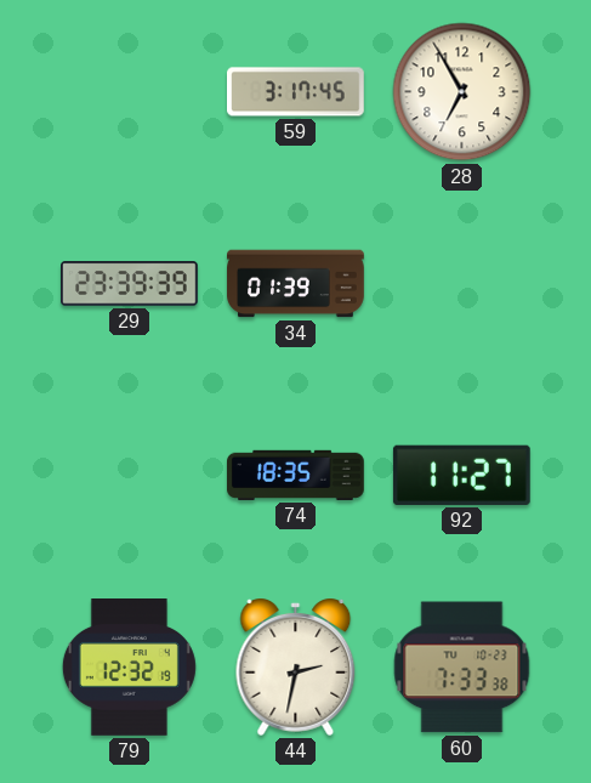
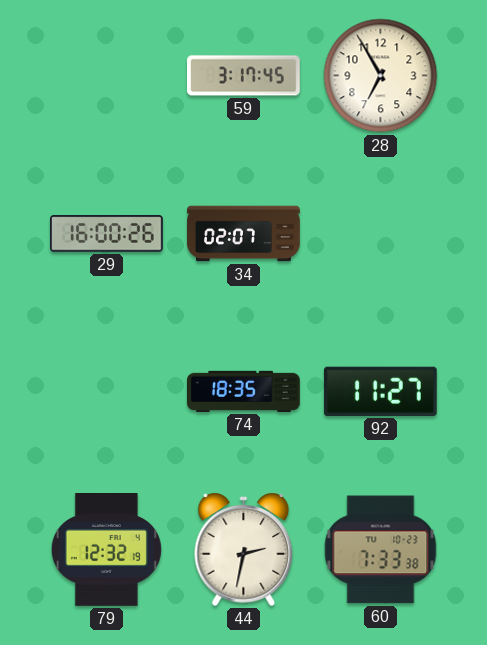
29: 23:39 -> 16:00 (107, 234)
34: 01:39 -> 02:07 (244, 234)
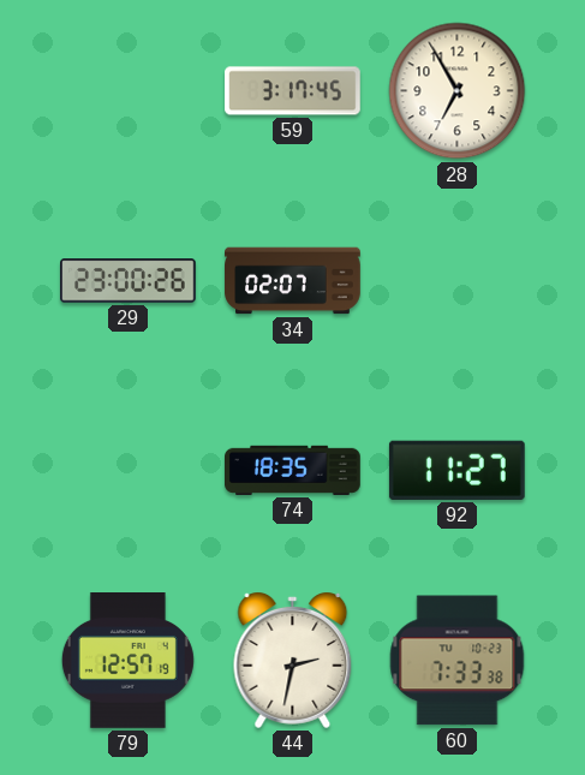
29: 16:00 -> 23:00 (129, 281)
79: 12:32 -> 12:57 (127, 661)
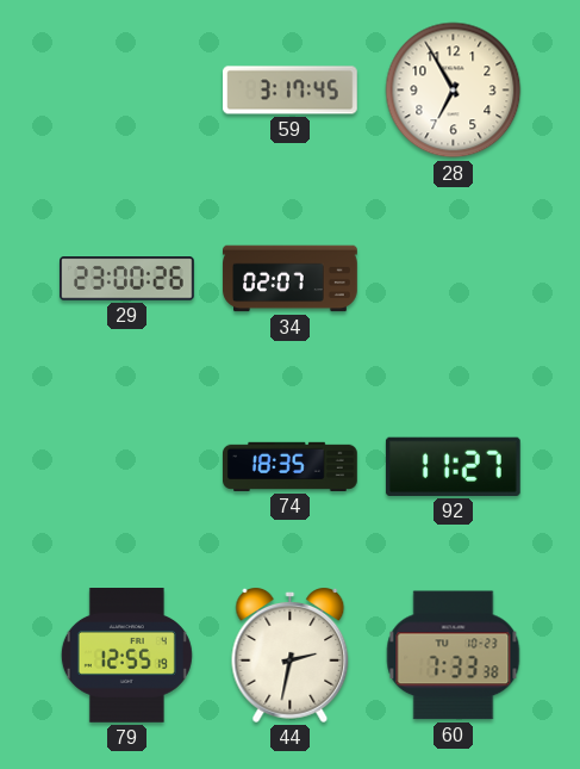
79: 12:57 -> 12:55 (126, 656)
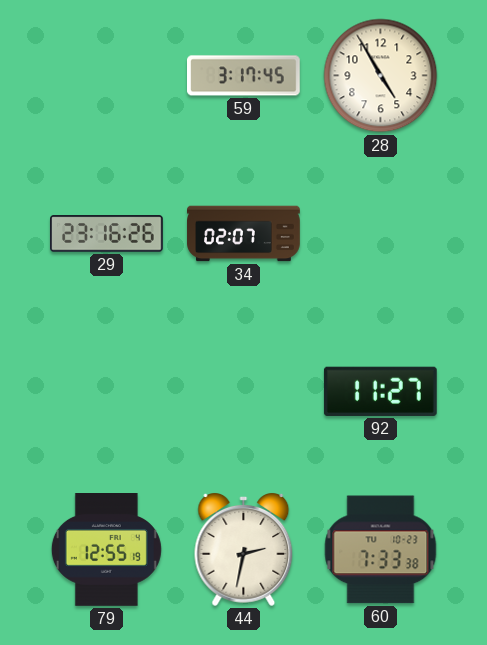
28: 6:55 -> 4:55 (381, 76)
29: 23:00 -> 23:16 (107, 234)
74: 18:35 -> none (291, 466)
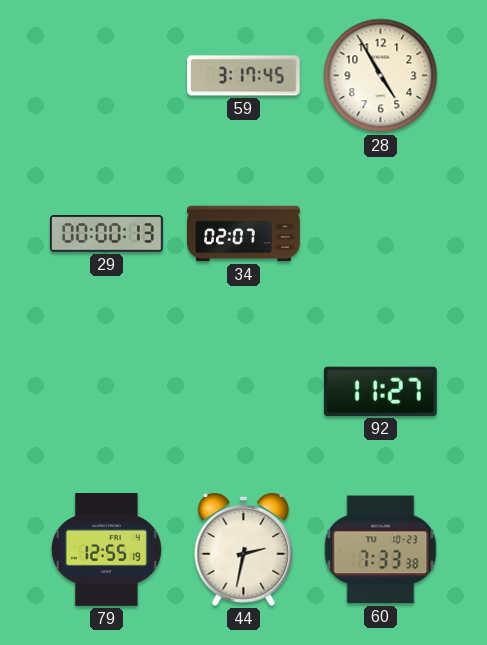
29: 23:16 -> 00:00 (107, 234)
